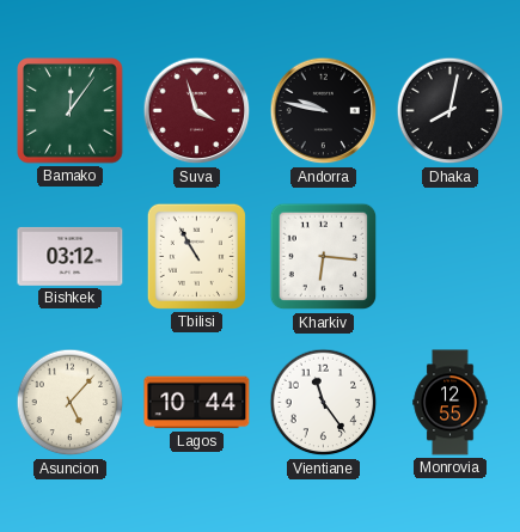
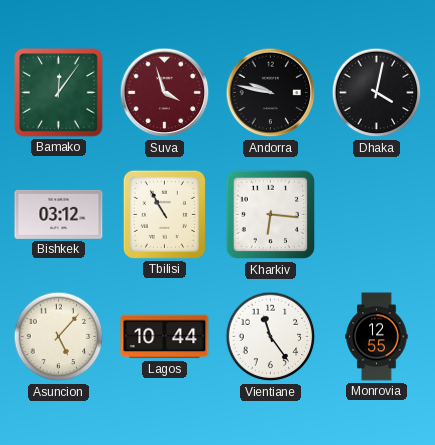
Dhaka: 8:02 -> 4:02 (377, 93)
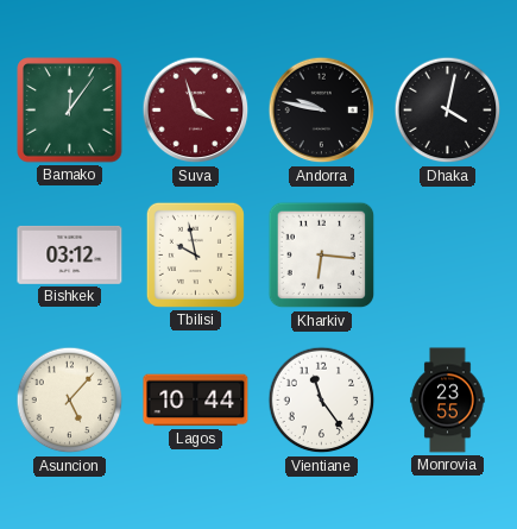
Tbilisi: 10:55 -> 9:58 (195, 254)
Monrovia: 12:55 -> 23:55 (448, 401)
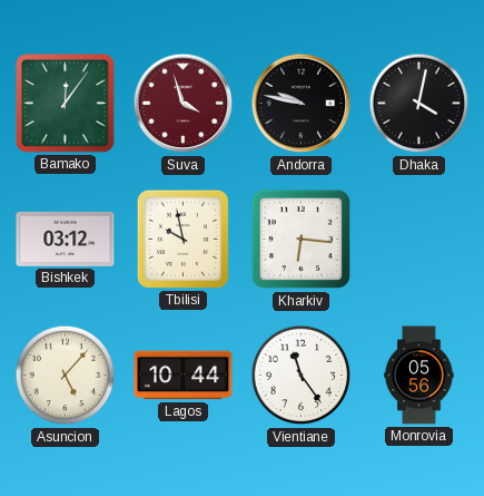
Monrovia: 23:55 -> 05:56 (419, 376)
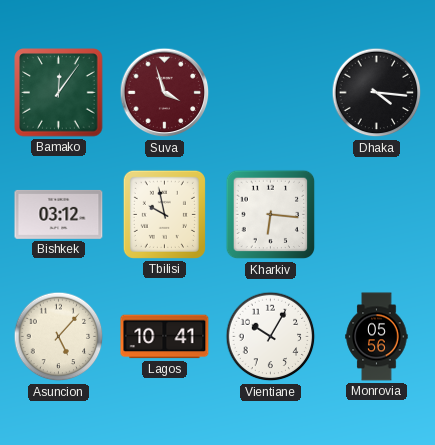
Andorra: 9:47 -> none (302, 104)
Dhaka: 4:02 -> 4:16 (377, 93)
Lagos: 10:44 -> 10:41 (165, 337)
Vientiane: 11:24 -> 10:05 (271, 337)
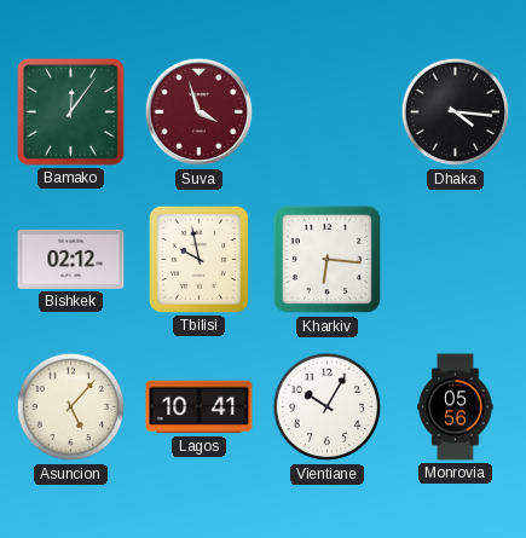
Bishkek: 03:12 -> 02:12 (71, 259)
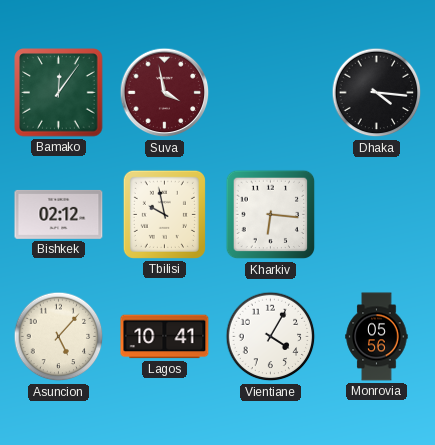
Suva: 3:57 -> 3:58 (165, 93)
Vientiane: 10:05 -> 4:05 (271, 337)
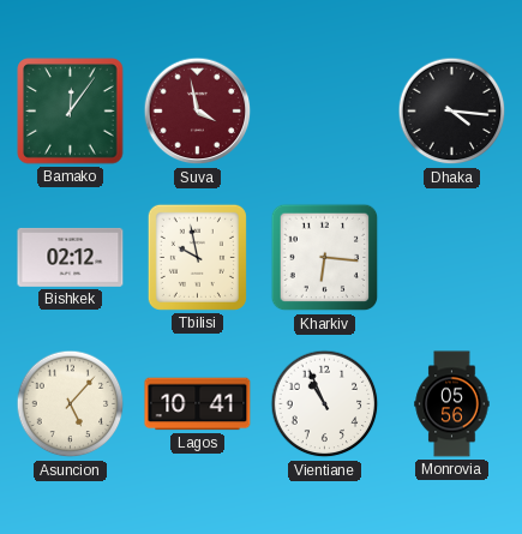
Vientiane: 4:05 -> 10:56 (325, 404)
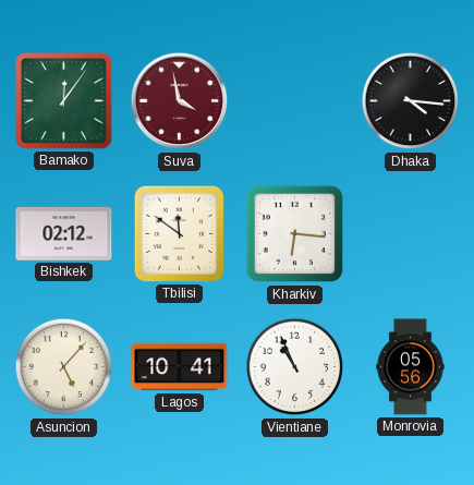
Tbilisi: 9:58 -> 11:51 (179, 233)
